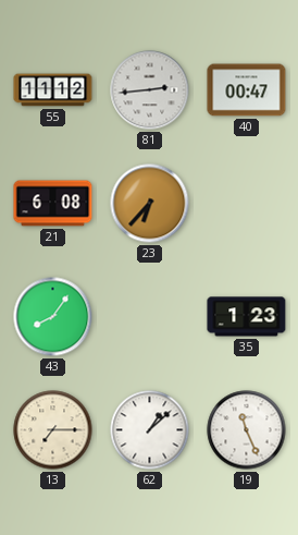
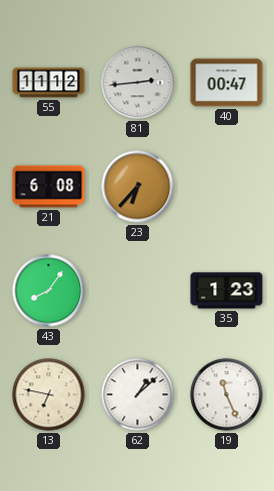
13: 7:15 -> 6:47 (49, 395)
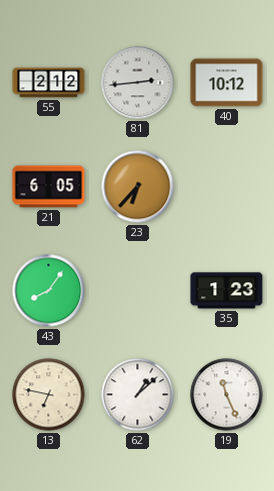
55: 11:12 -> 2:12 (49, 83)
40: 00:47 -> 10:12 (227, 83)
21: 6:08 -> 6:05 (49, 187)
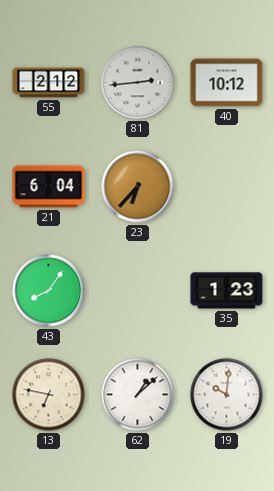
21: 6:05 -> 6:04 (49, 187)
19: 11:26 -> 10:01 (227, 395)
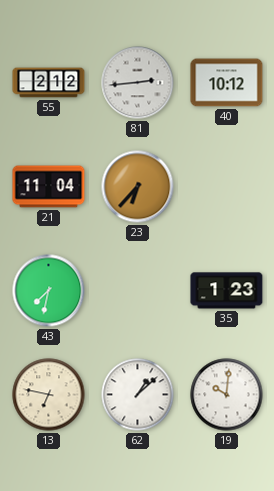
21: 6:04 -> 11:04 (49, 187)
43: 8:06 -> 7:32 (49, 291)
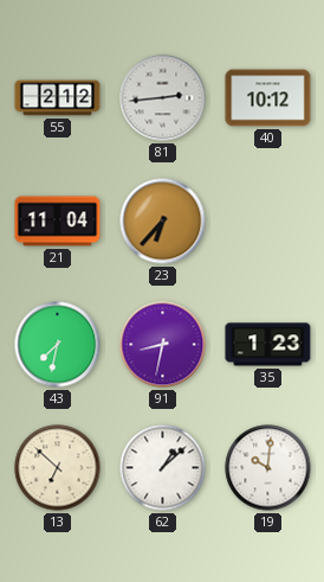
91: none -> 8:32 (163, 345)
13: 6:47 -> 6:52 (58, 468)
